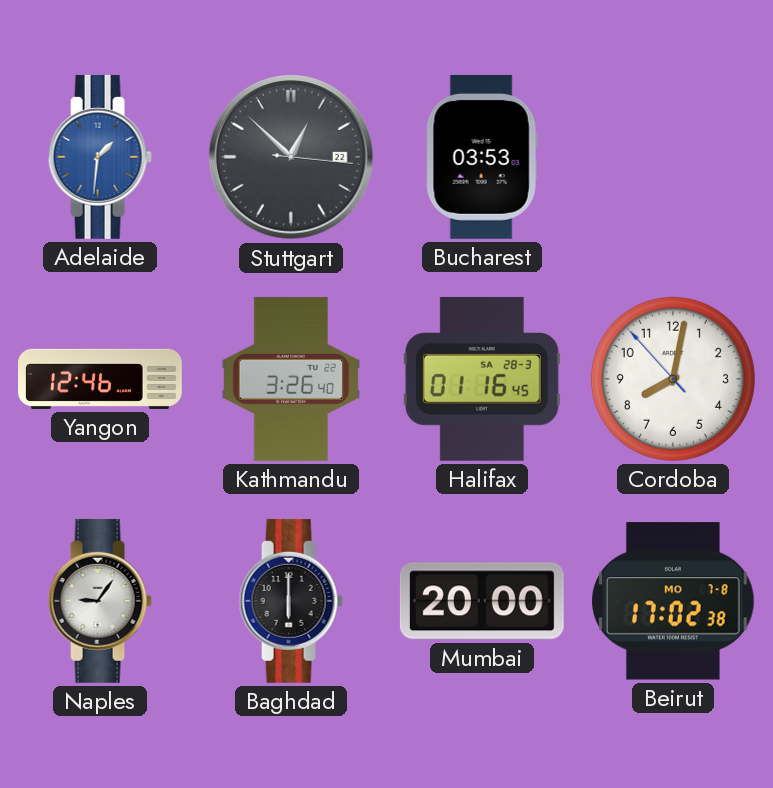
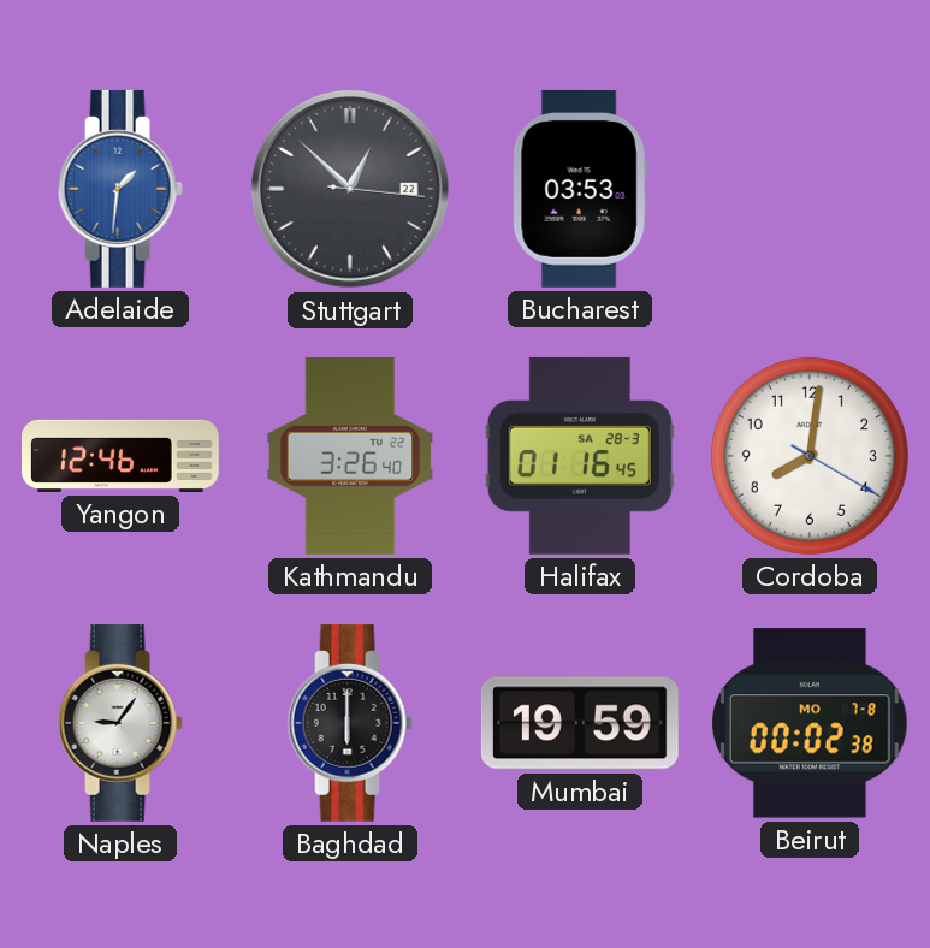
Cordoba: 8:01:53 -> 8:01:20 (810, 456)
Mumbai: 20:00 -> 19:59 (580, 723)
Beirut: 17:02 -> 00:02 (810, 723)
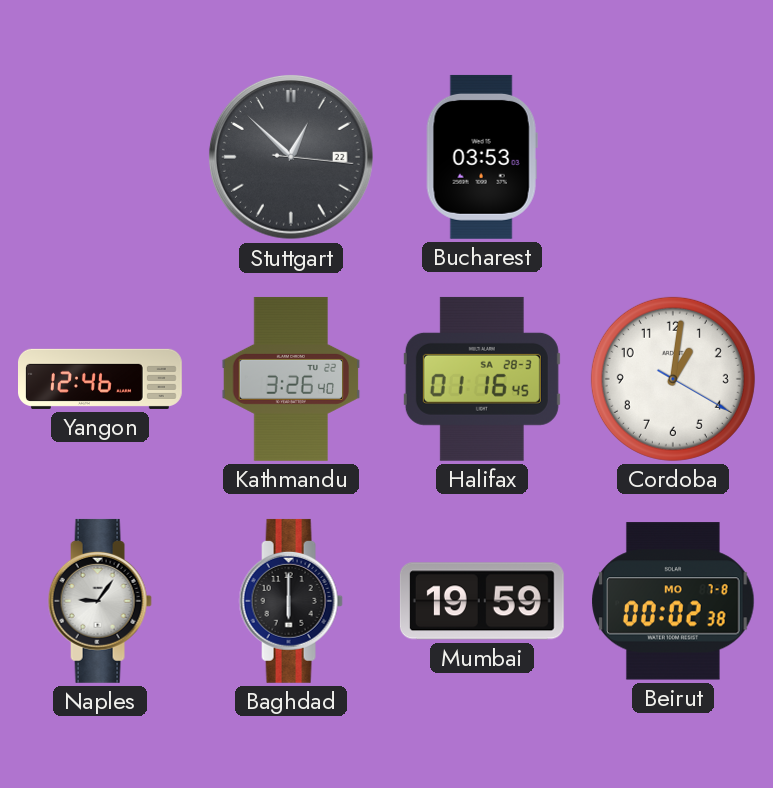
Adelaide: 1:31 -> none (120, 189)
Cordoba: 8:01 -> 1:01 (673, 379)
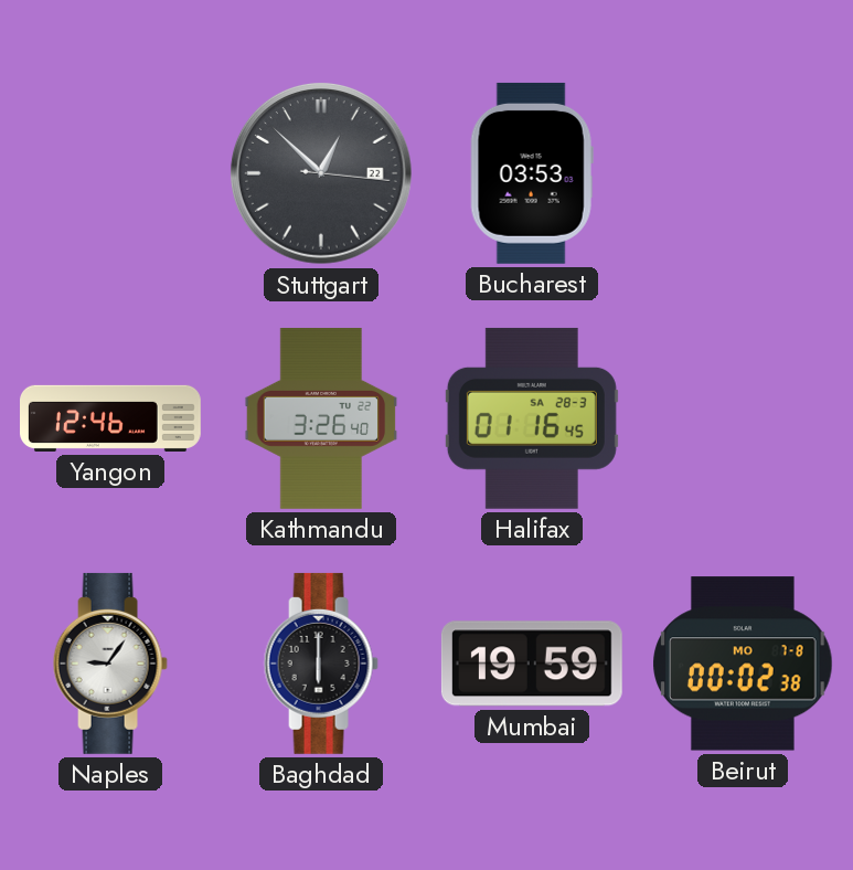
Cordoba: 1:01 -> none (673, 379)
